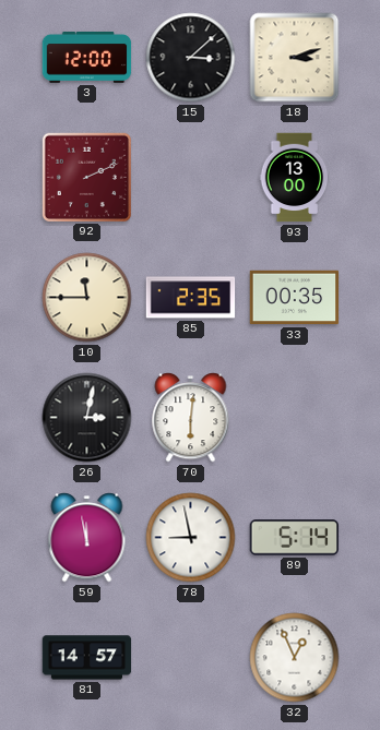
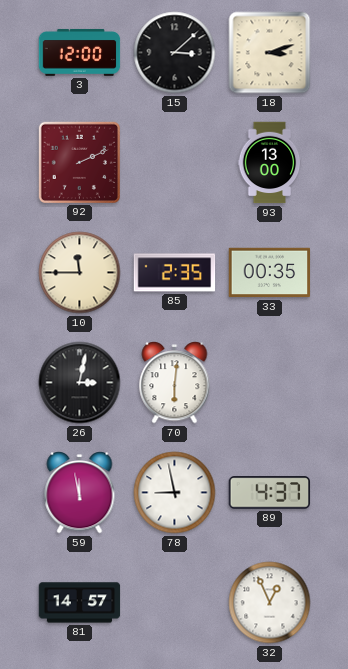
89: 5:14 -> 4:37 (270, 493)
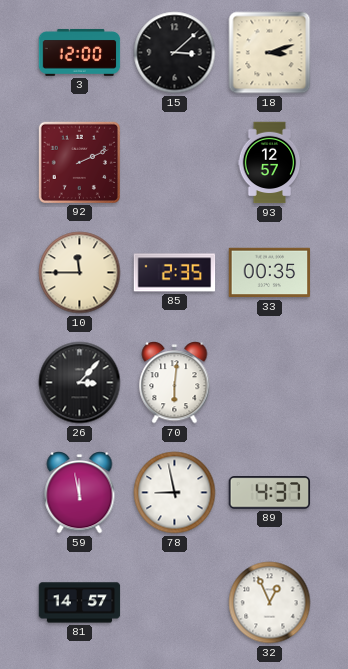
93: 13:00 -> 12:57 (270, 163)
26: 3:02 -> 3:07 (80, 383)
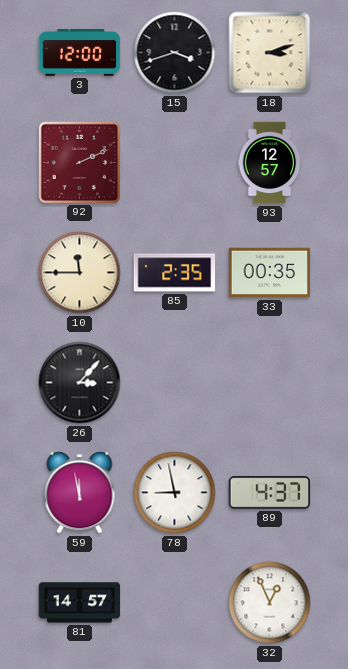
15: 3:08 -> 3:42 (175, 53)
70: 6:01 -> none (175, 383)
